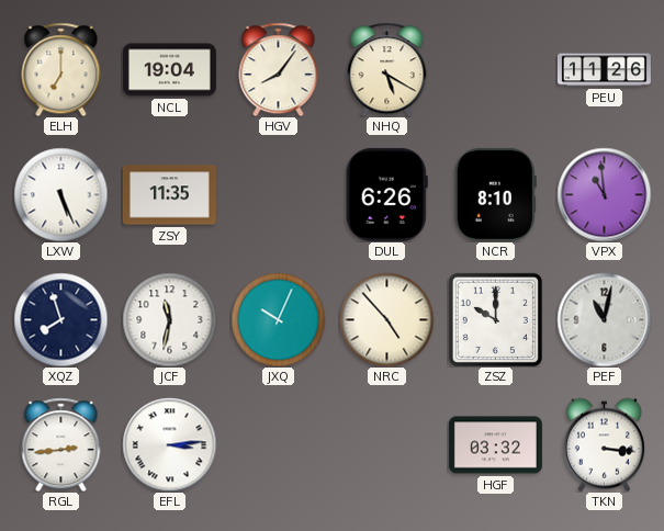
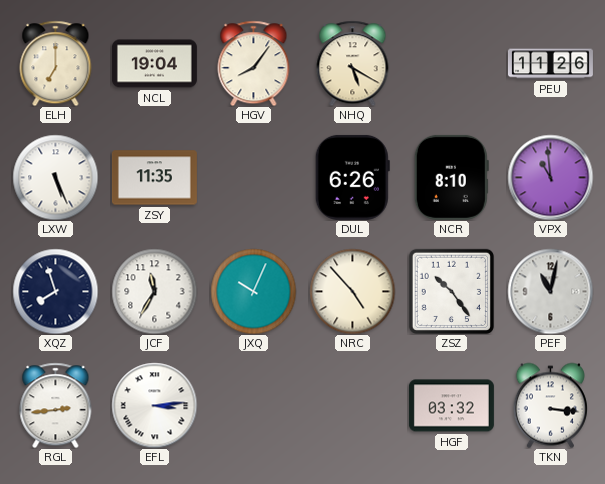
JCF: 11:32 -> 11:35 (154, 291)
ZSZ: 10:00 -> 10:24 (451, 291)
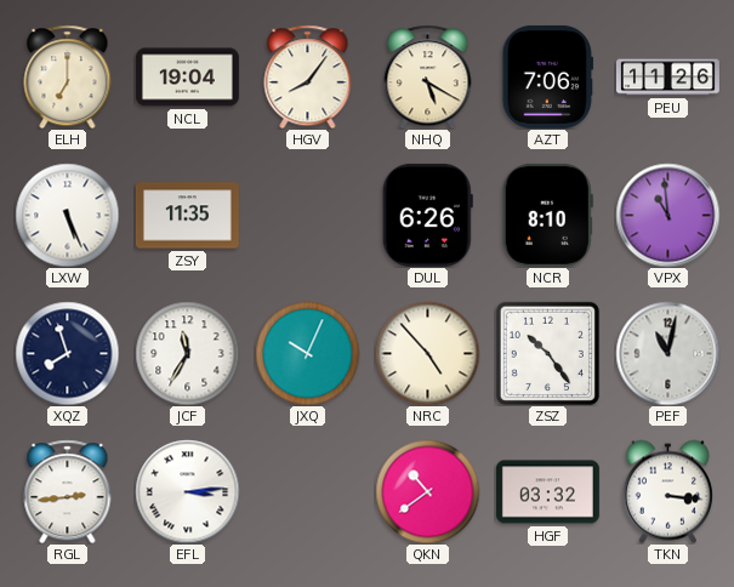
AZT: none -> 7:06 (547, 76)
QKN: none -> 10:39 (427, 491)
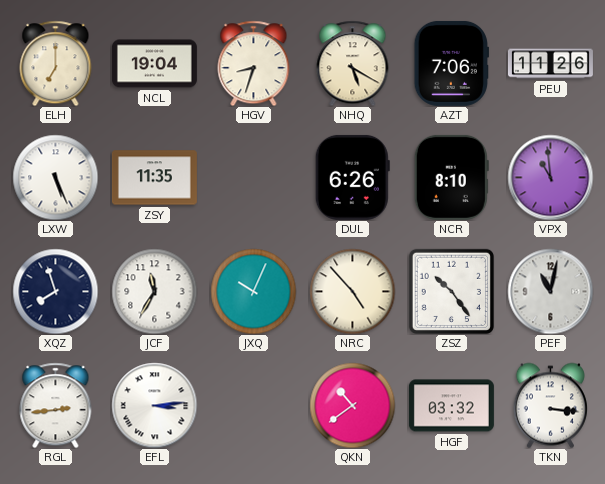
HGV: 8:06 -> 8:33 (254, 63)
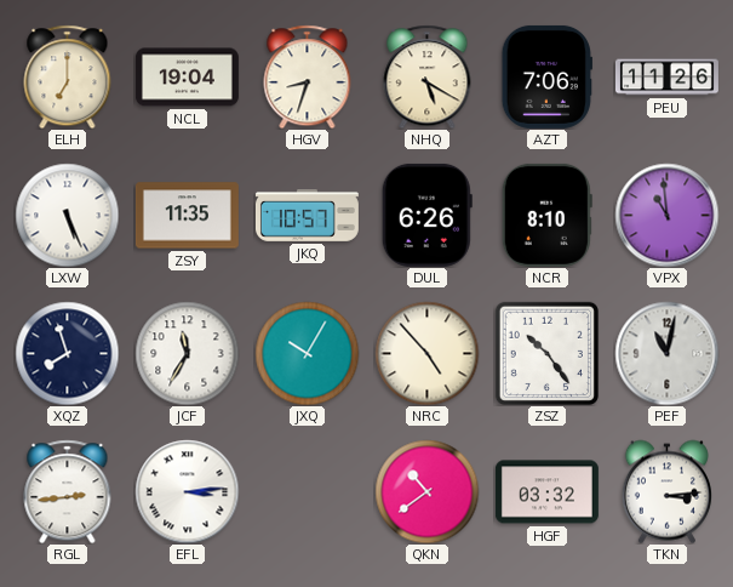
JKQ: none -> 10:57 (307, 216)
JXQ: 10:04 -> 10:05 (307, 353)
TKN: 3:16 -> 3:14 (666, 491)
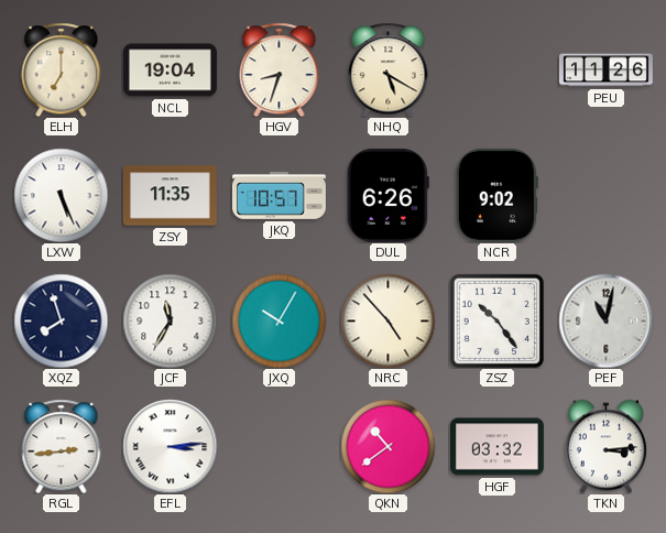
AZT: 7:06 -> none (546, 76)
NCR: 8:10 -> 9:02 (496, 195)
VPX: 10:59 -> none (666, 215)
